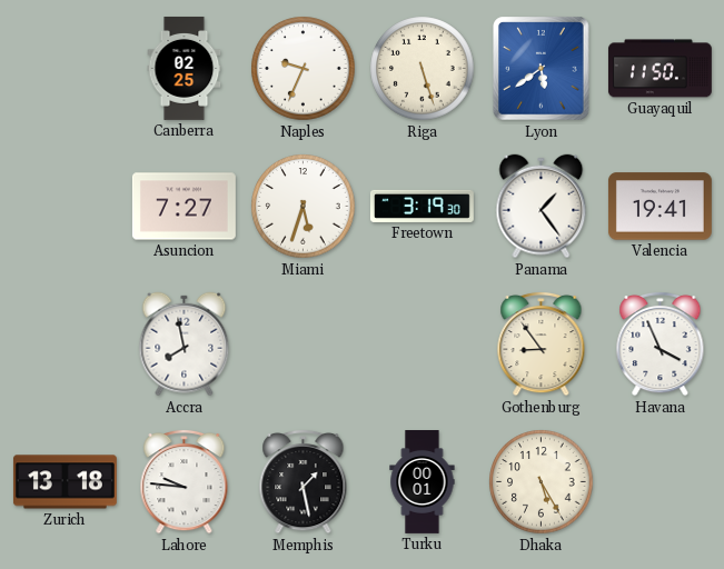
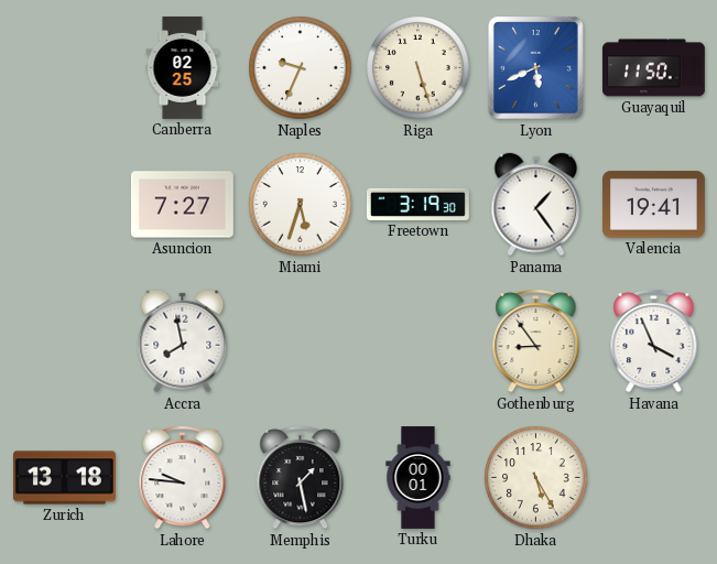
Lyon: 5:39 -> 5:41 (536, 68)
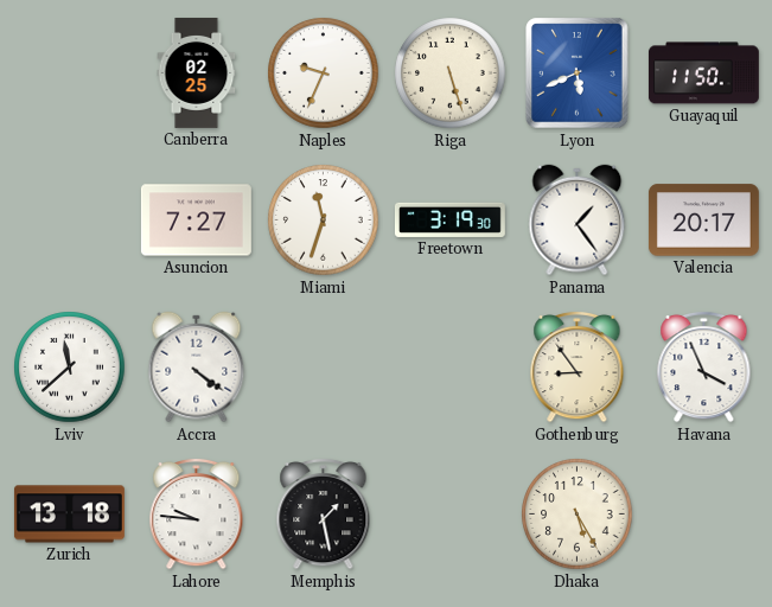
Miami: 5:33 -> 11:33 (324, 221)
Valencia: 19:41 -> 20:17 (703, 221)
Lviv: none -> 11:38 (70, 368)
Accra: 7:58 -> 4:21 (197, 368)
Turku: 00:01 -> none (419, 478)
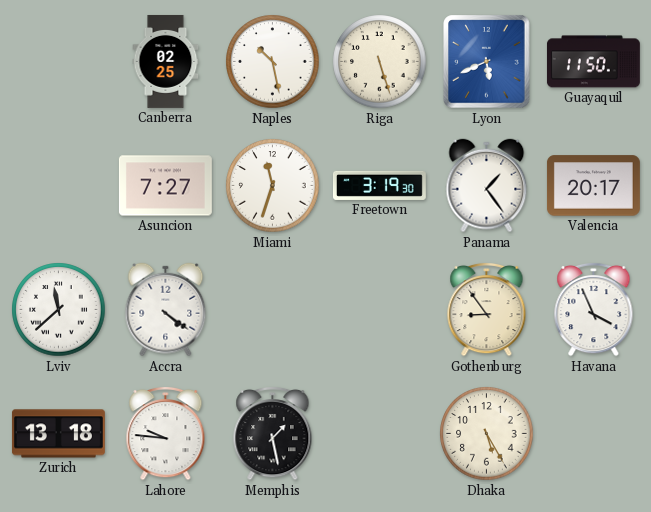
Naples: 9:34 -> 10:28 (273, 62)
